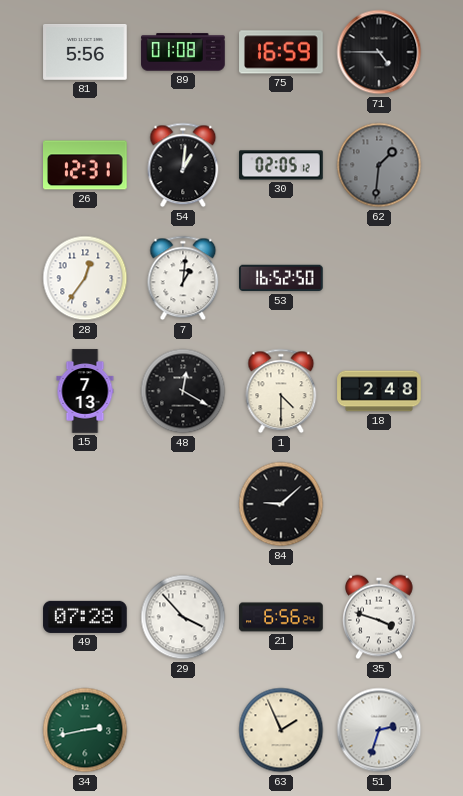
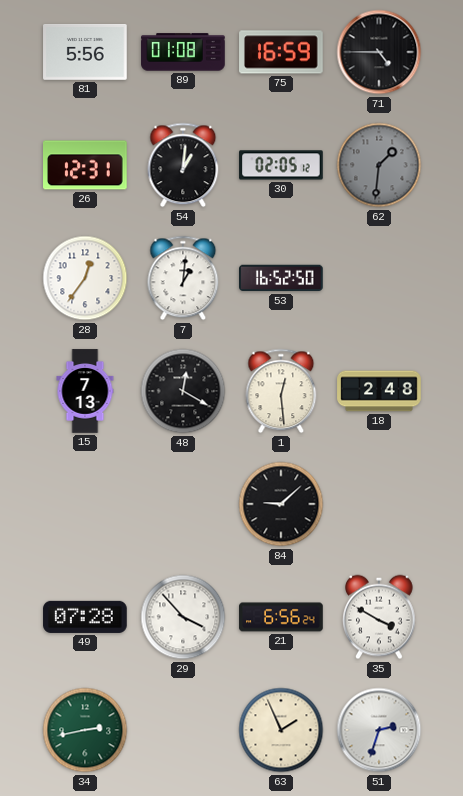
1: 4:30 -> 12:29 (281, 391)
35: 3:48 -> 3:50 (380, 617)
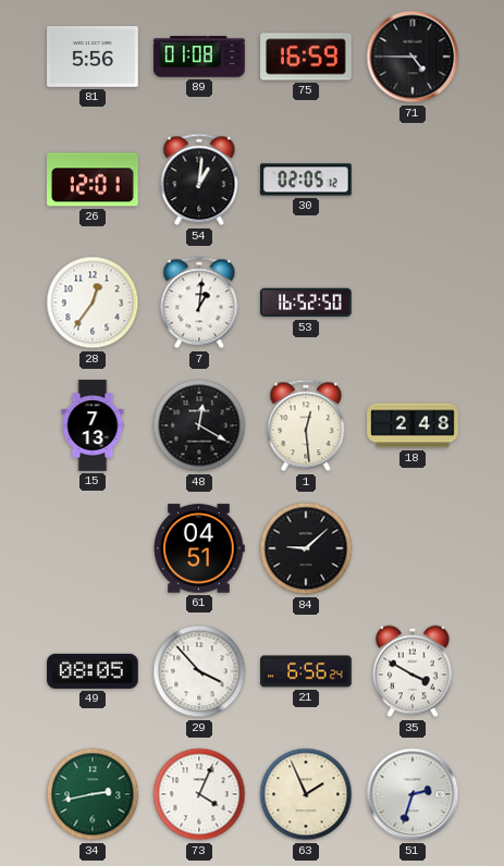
26: 12:31 -> 12:01 (94, 180)
62: 1:31 -> none (379, 165)
61: none -> 04:51 (199, 548)
49: 07:28 -> 08:05 (93, 671)
73: none -> 4:04 (199, 794)
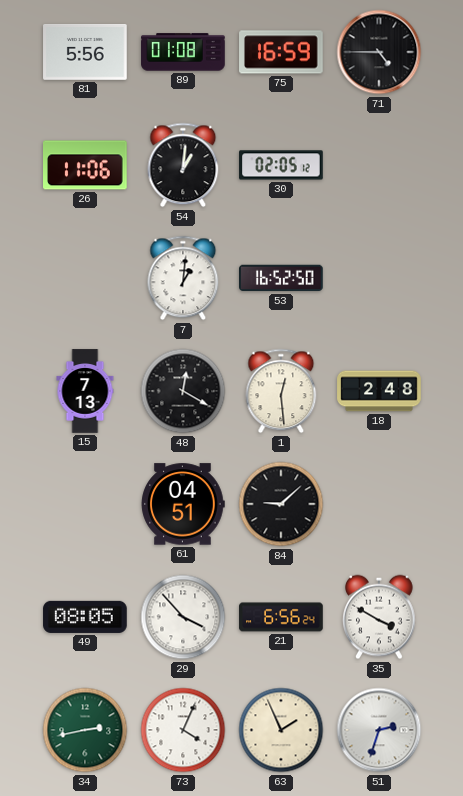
26: 12:01 -> 11:06 (86, 165)
28: 12:36 -> none (93, 302)
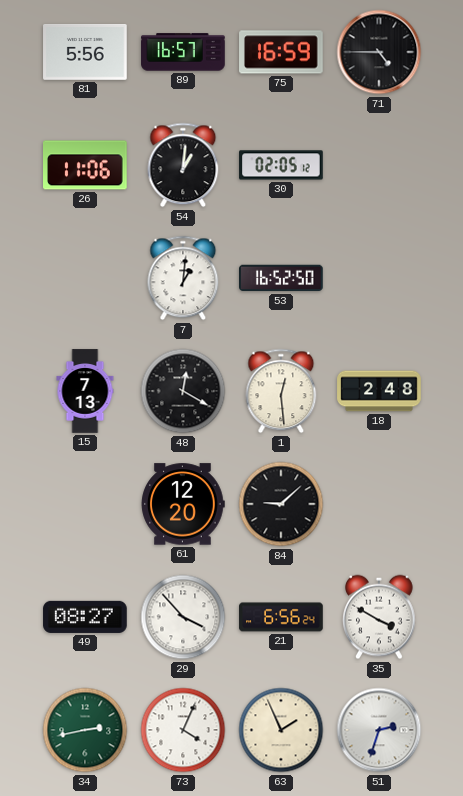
89: 01:08 -> 16:57 (183, 52)
61: 04:51 -> 12:20 (183, 504)
49: 08:05 -> 08:27 (85, 617)
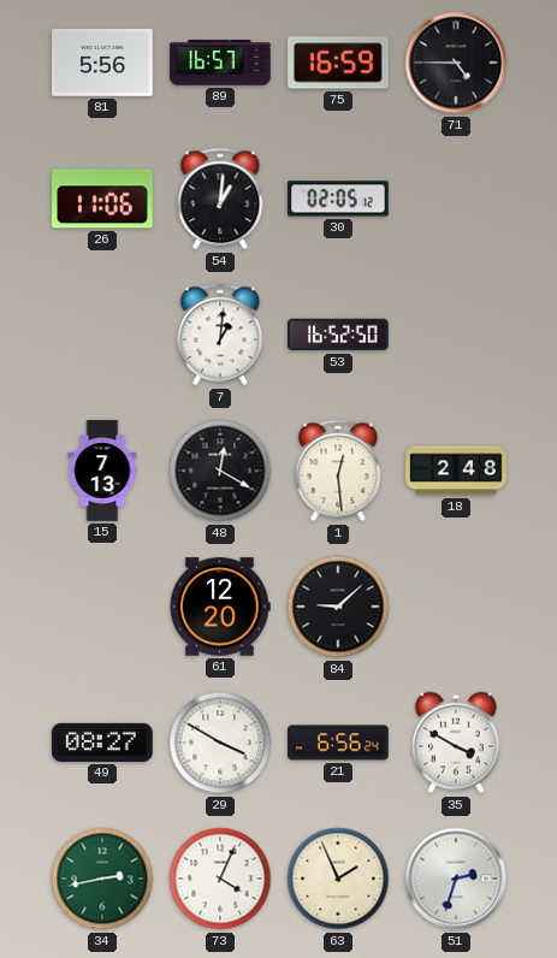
29: 3:53 -> 3:50 (220, 743)
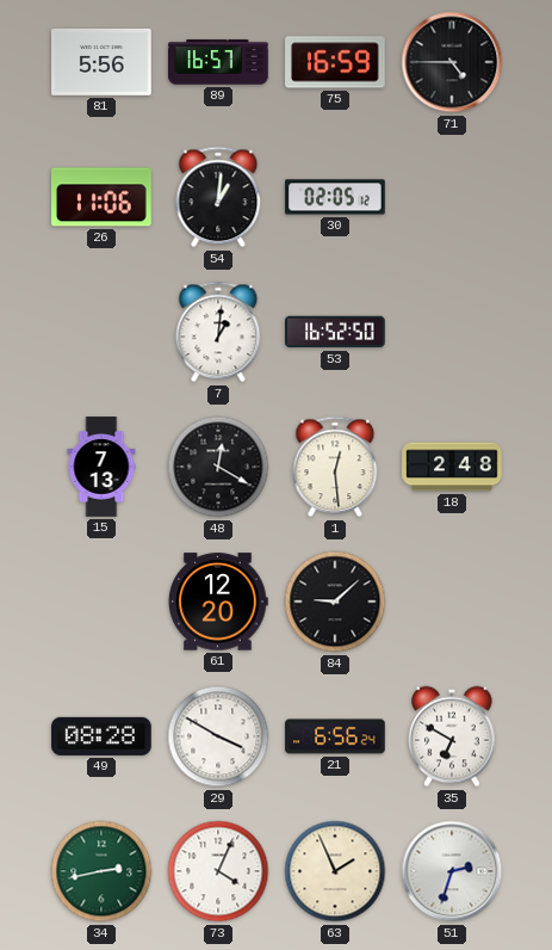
49: 08:27 -> 08:28 (101, 736)
35: 3:50 -> 6:50 (453, 736)
